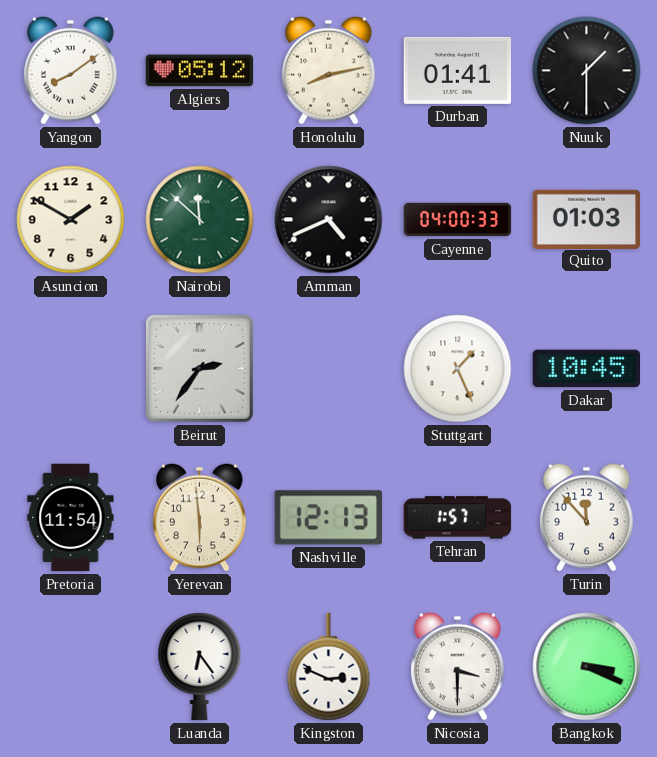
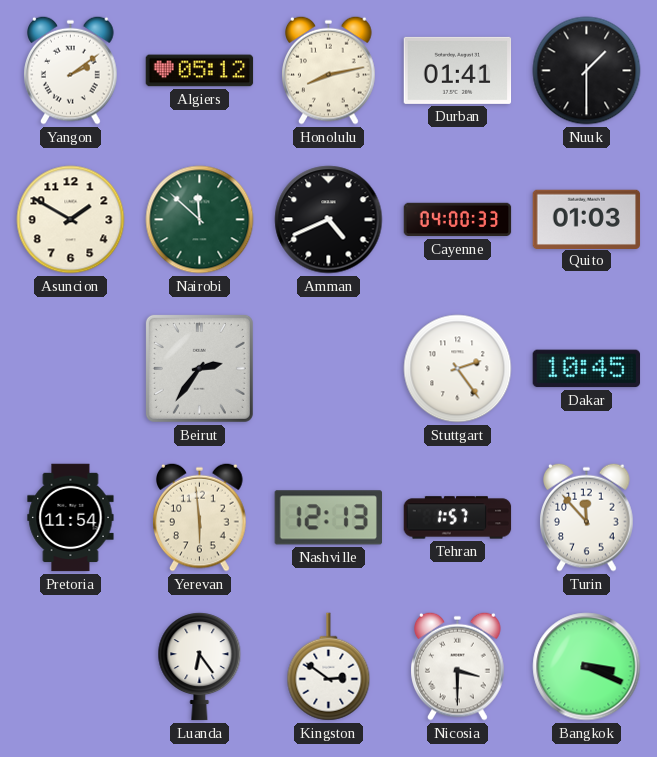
Yangon: 8:09 -> 2:09 (71, 70)
Stuttgart: 1:26 -> 2:24 (458, 369)
Kingston: 2:49 -> 2:51 (329, 667)
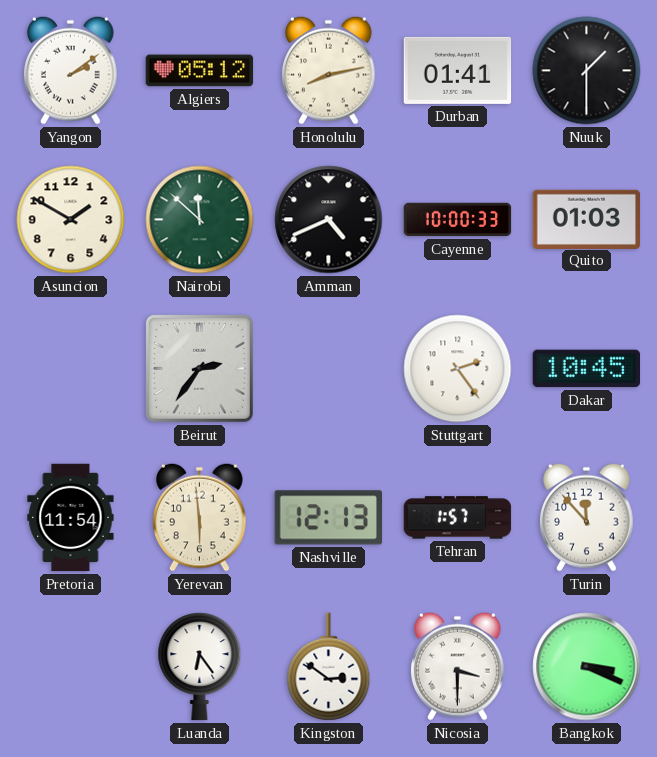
Cayenne: 04:00 -> 10:00 (458, 220)
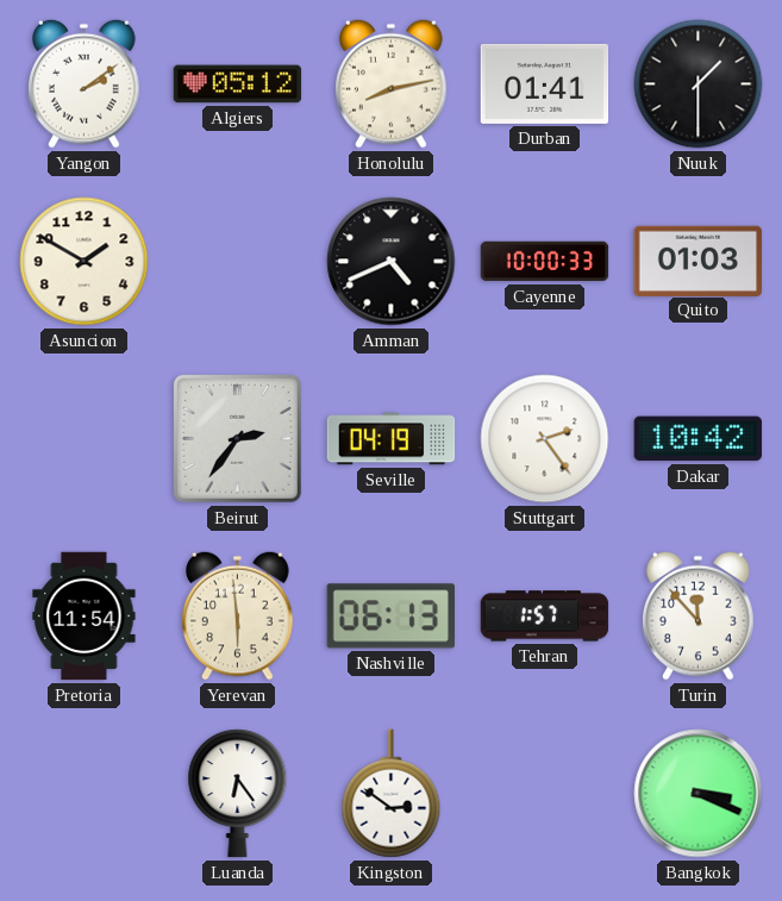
Nairobi: 11:52 -> none (200, 220)
Seville: none -> 04:19 (392, 439)
Dakar: 10:45 -> 10:42 (699, 439)
Nashville: 12:13 -> 06:13 (390, 617)
Nicosia: 3:30 -> none (458, 666)
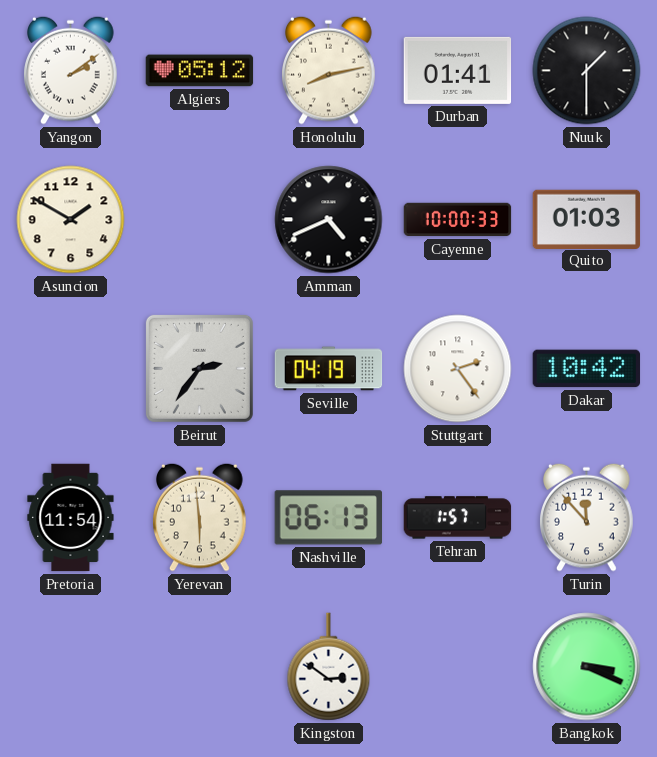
Luanda: 6:24 -> none (238, 794)
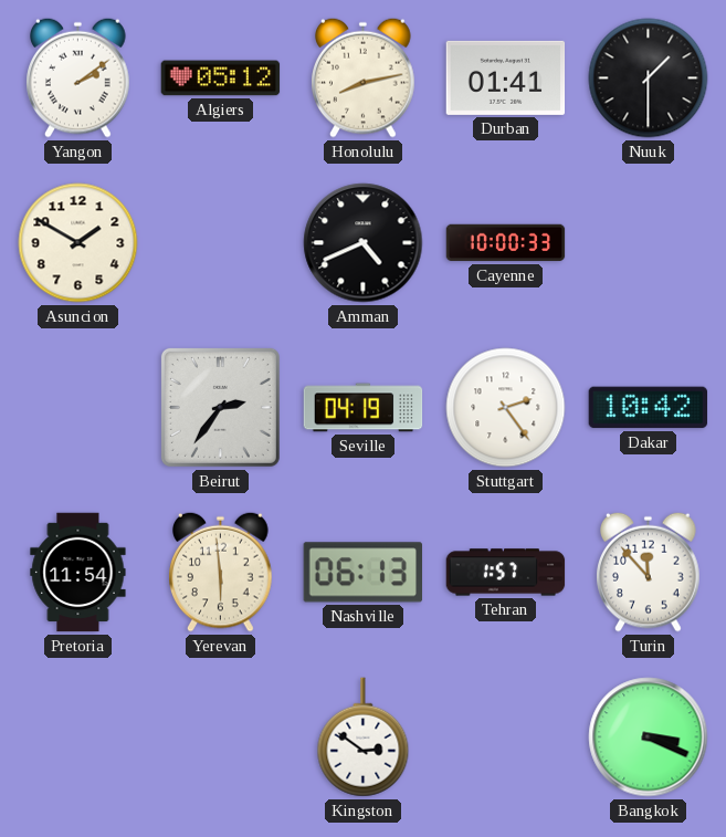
Quito: 01:03 -> none (587, 219)
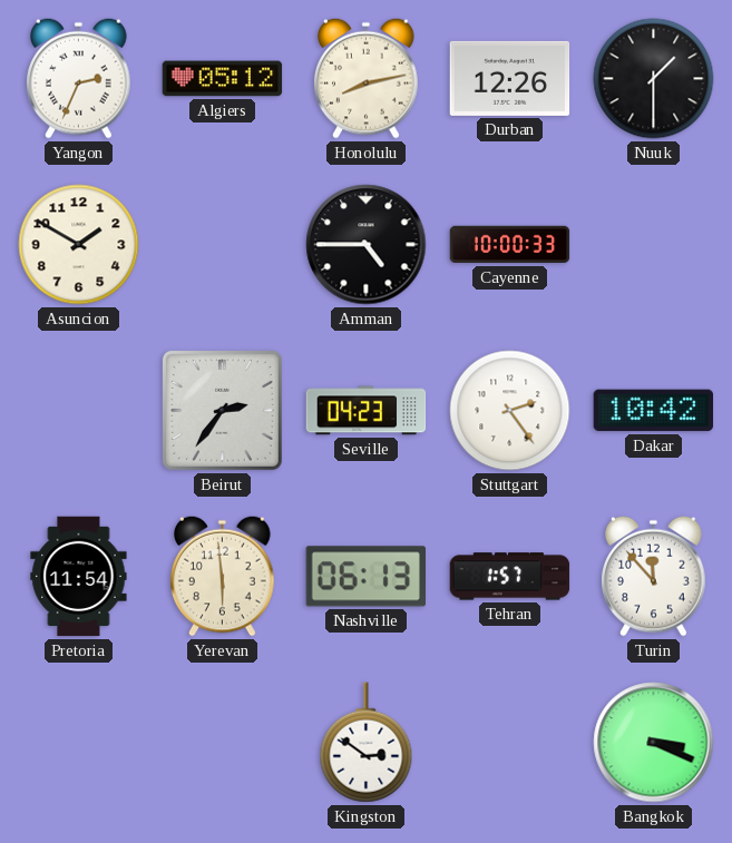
Yangon: 2:09 -> 2:34 (79, 78)
Durban: 01:41 -> 12:26 (510, 78)
Amman: 4:41 -> 4:45 (367, 245)
Seville: 04:19 -> 04:23 (367, 411)
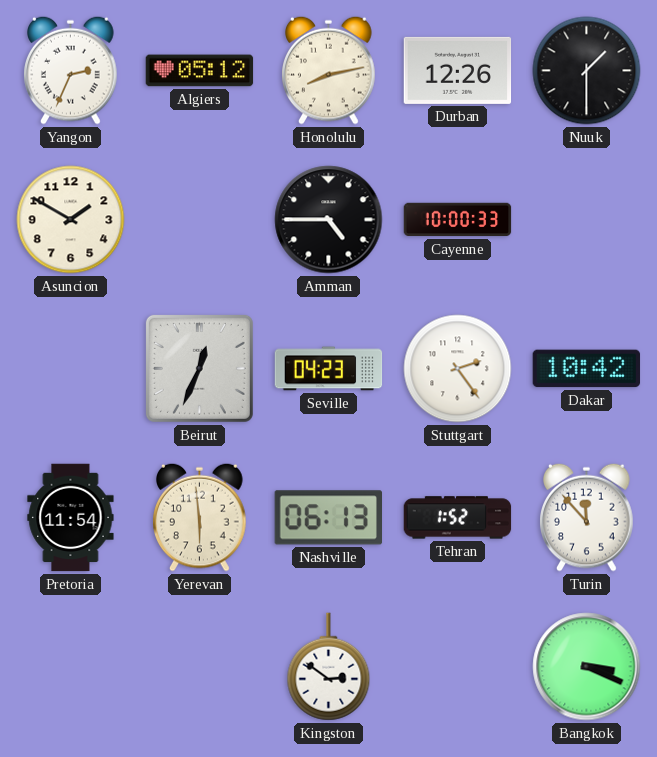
Beirut: 2:36 -> 12:34 (199, 368)
Tehran: 1:57 -> 1:52 (458, 518)
